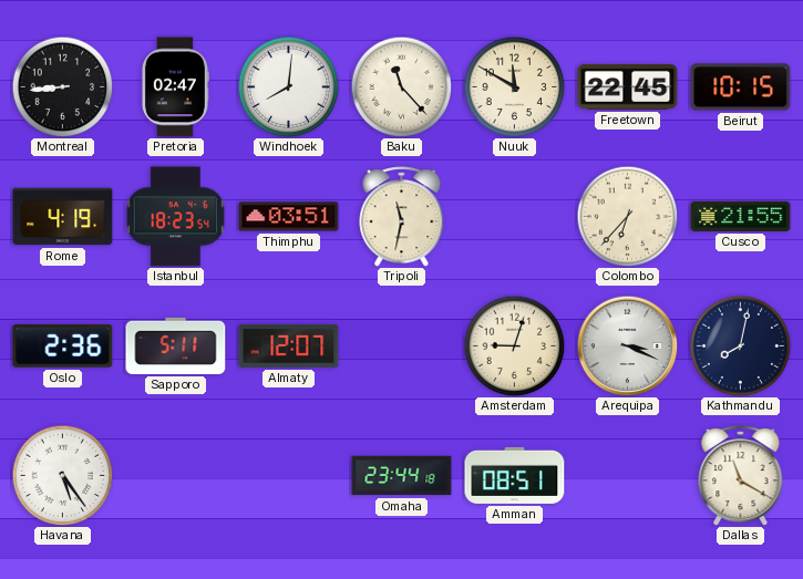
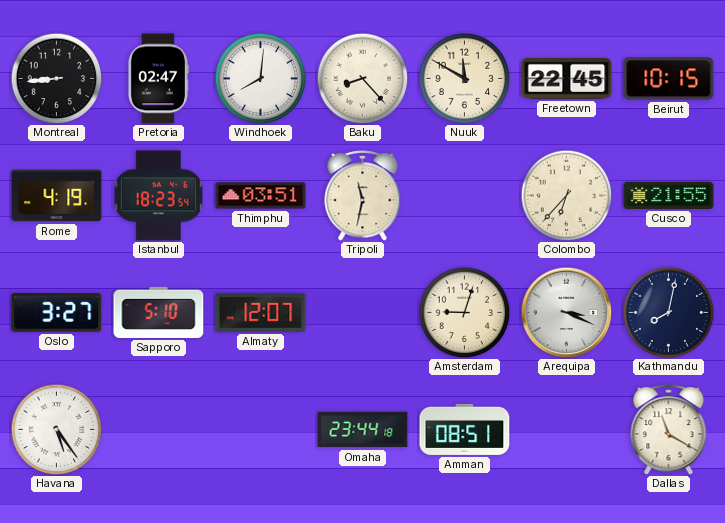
Baku: 11:23 -> 8:23 (362, 78)
Oslo: 2:36 -> 3:27 (57, 313)
Sapporo: 5:11 -> 5:10 (159, 312)
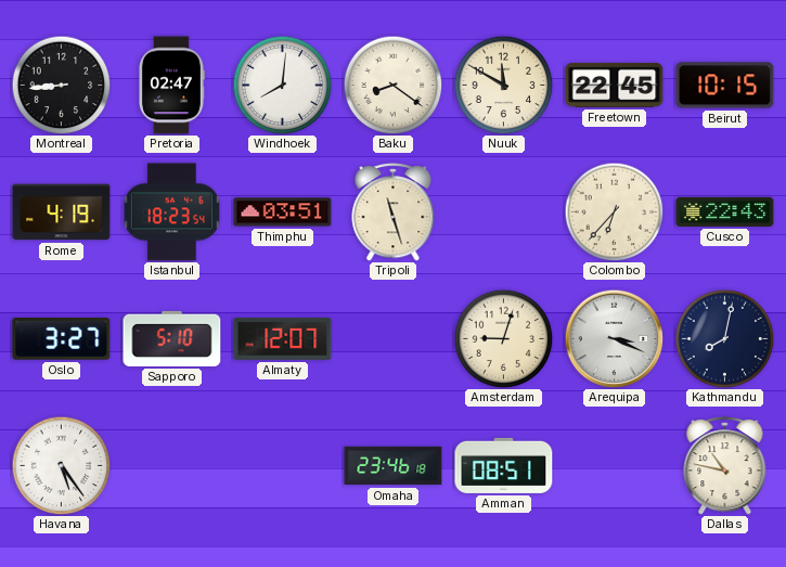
Baku: 8:23 -> 8:21 (392, 85)
Tripoli: 11:32 -> 11:27 (394, 212)
Cusco: 21:55 -> 22:43 (725, 211)
Omaha: 23:44 -> 23:46 (394, 466)
Dallas: 11:20 -> 10:47 (725, 466)
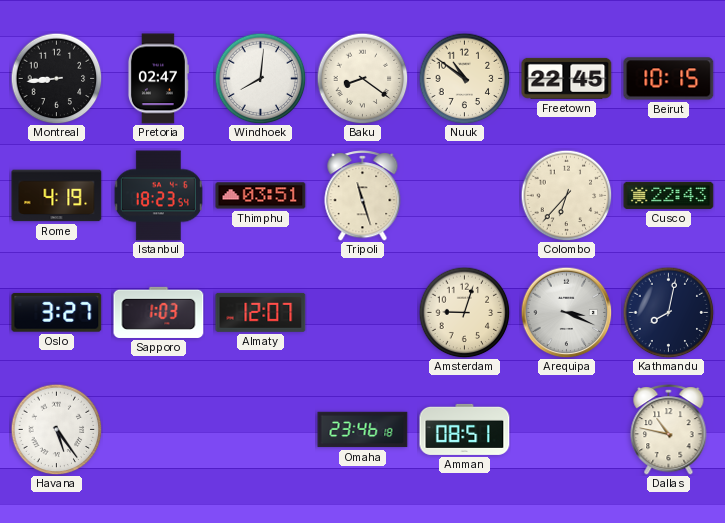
Nuuk: 11:50 -> 10:51 (464, 78)
Sapporo: 5:10 -> 1:03 (159, 312)
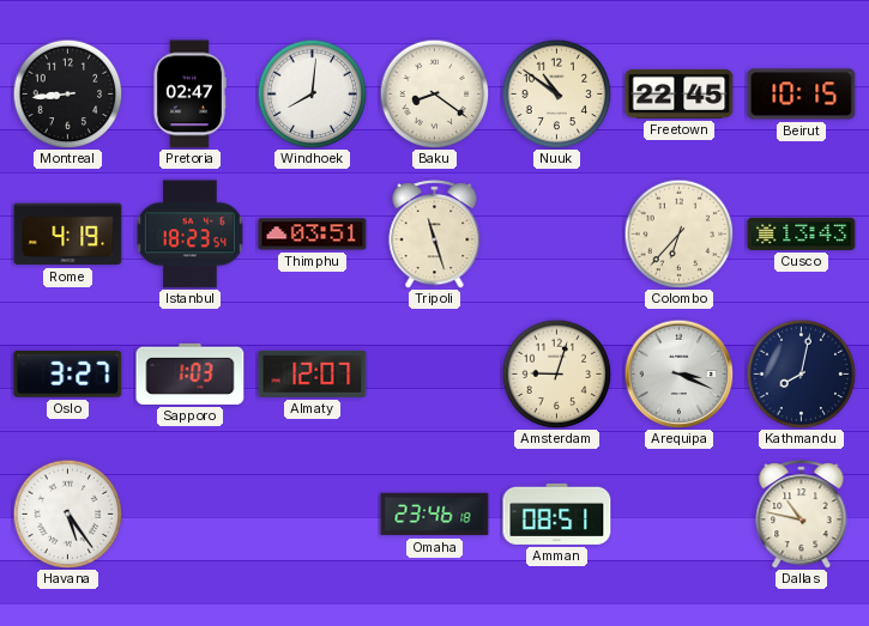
Cusco: 22:43 -> 13:43 (802, 233)
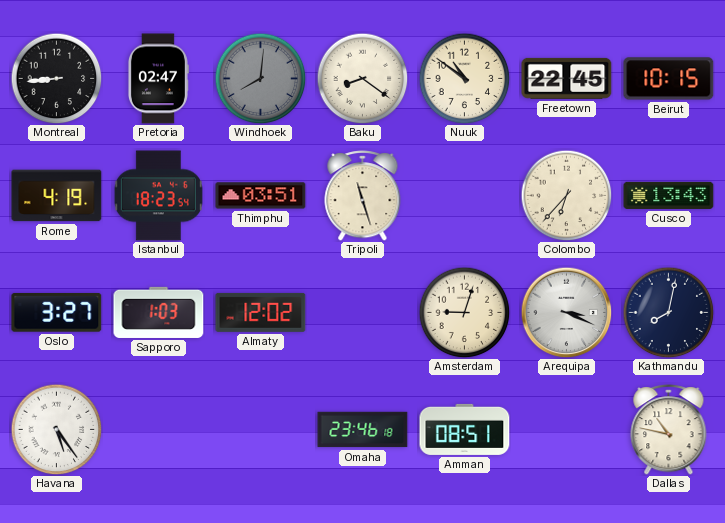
Windhoek dial: white -> grey (260, 78)
Almaty: 12:07 -> 12:02 (261, 312)
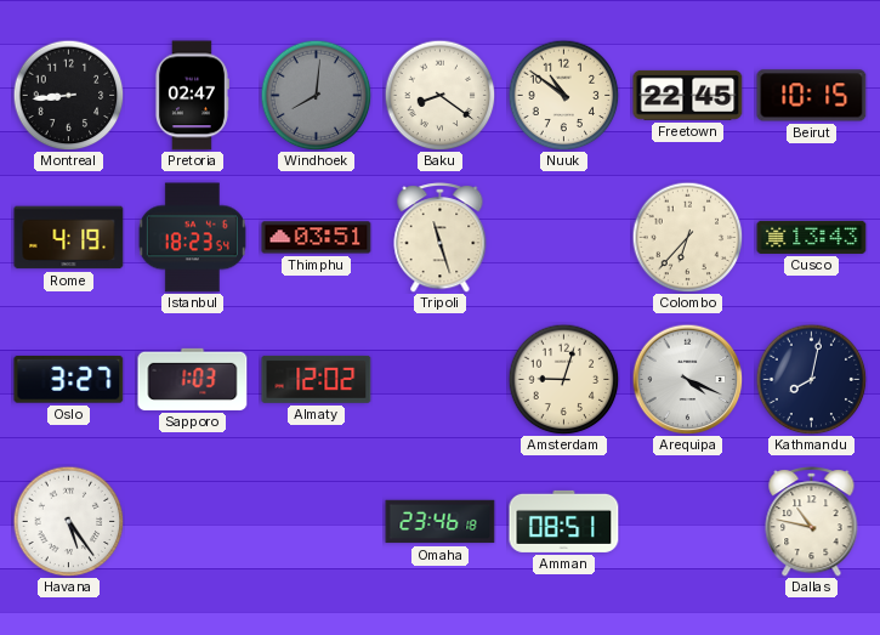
Arequipa: 3:19 -> 4:19 (687, 379)
